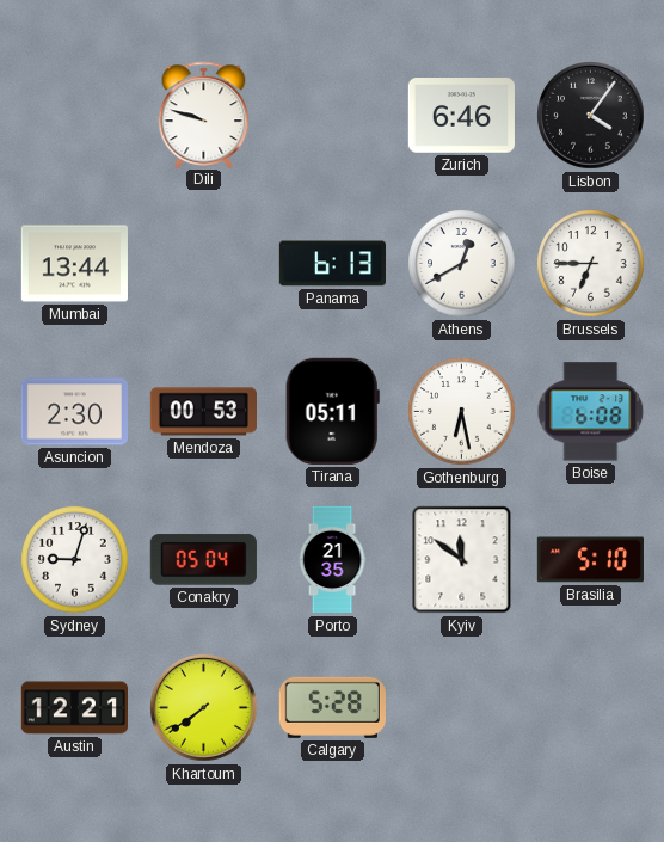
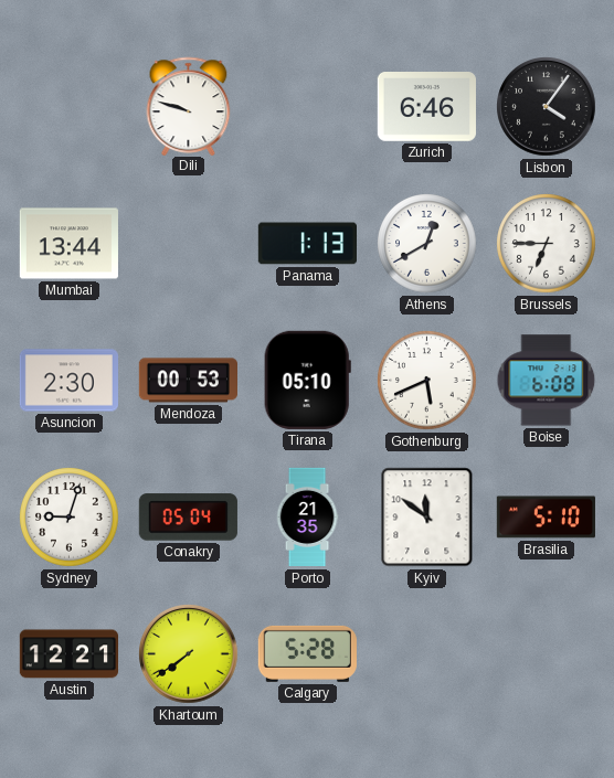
Panama: 6:13 -> 1:13 (307, 244)
Tirana: 05:11 -> 05:10 (307, 380)
Gothenburg: 6:28 -> 5:41 (427, 381)
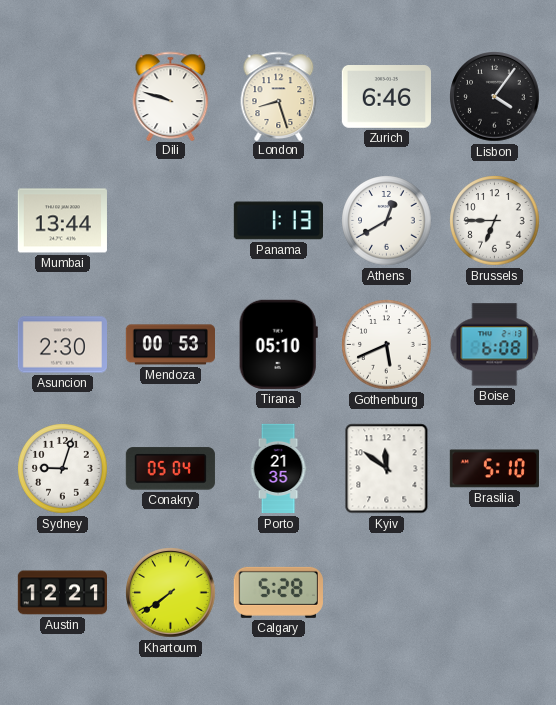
London: none -> 8:27 (279, 96)
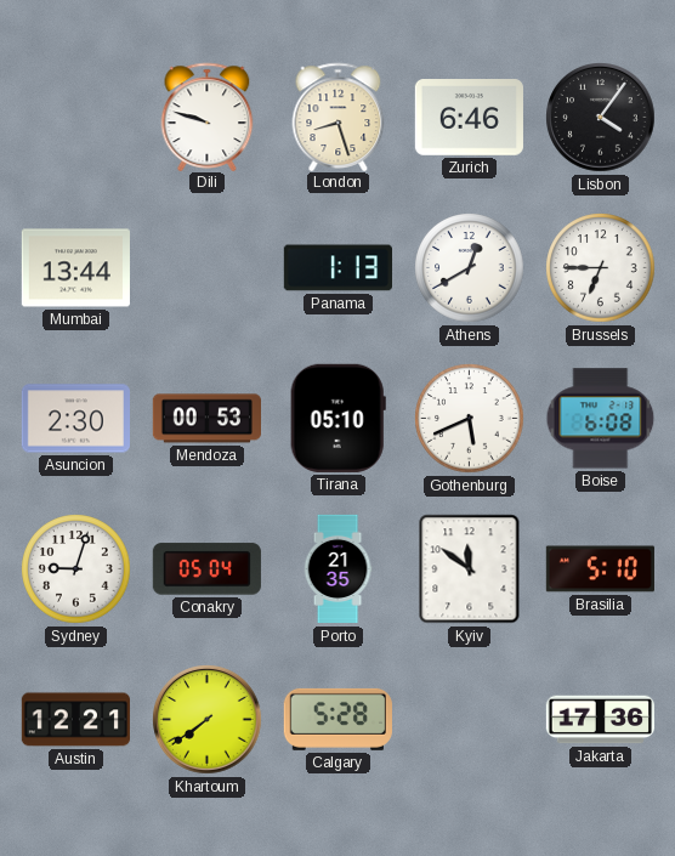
Jakarta: none -> 17:36 (600, 720)
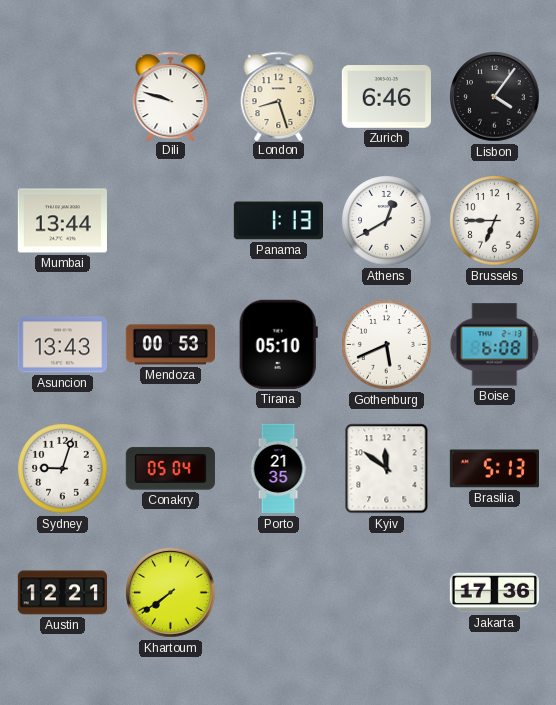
Asuncion: 2:30 -> 13:43 (62, 345)
Brasilia: 5:10 -> 5:13 (494, 469)
Calgary: 5:28 -> none (337, 719)
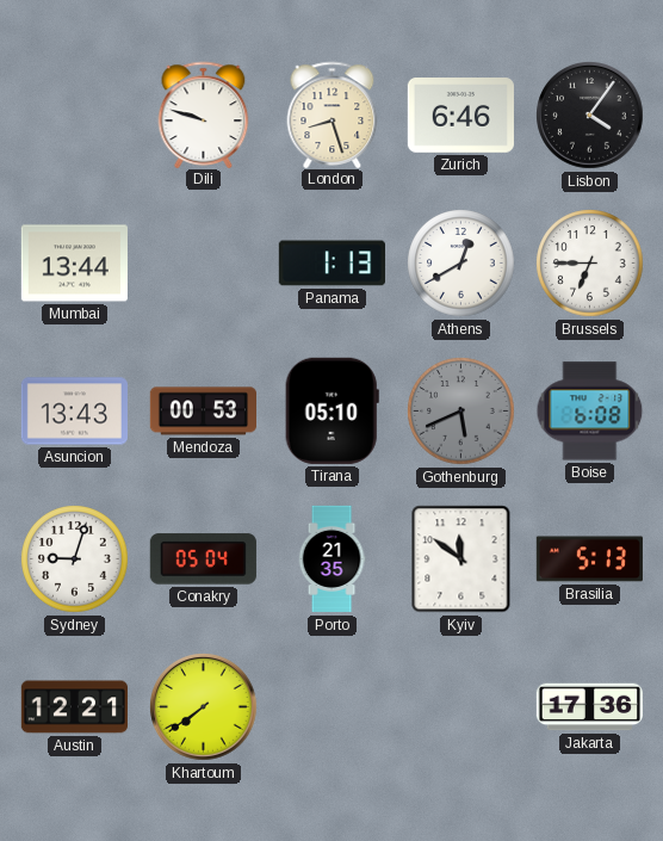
Gothenburg dial: white -> grey (461, 412)
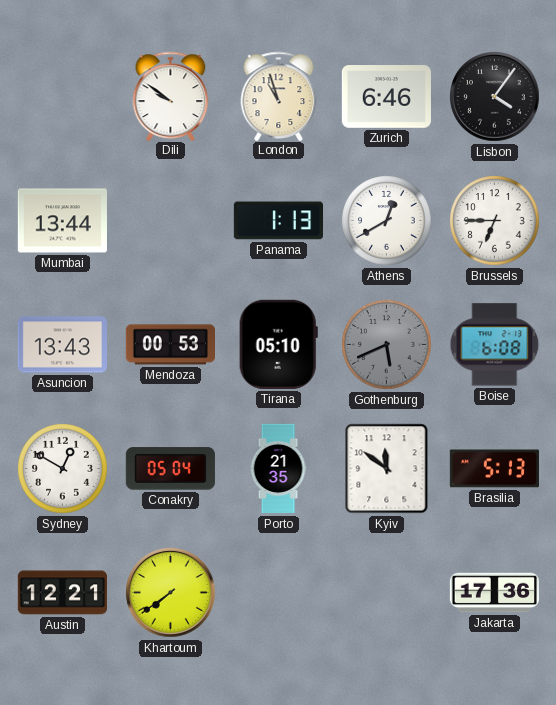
Dili: 9:48 -> 9:51 (171, 96)
London: 8:27 -> 10:57 (279, 96)
Sydney: 9:03 -> 12:50 (63, 469)
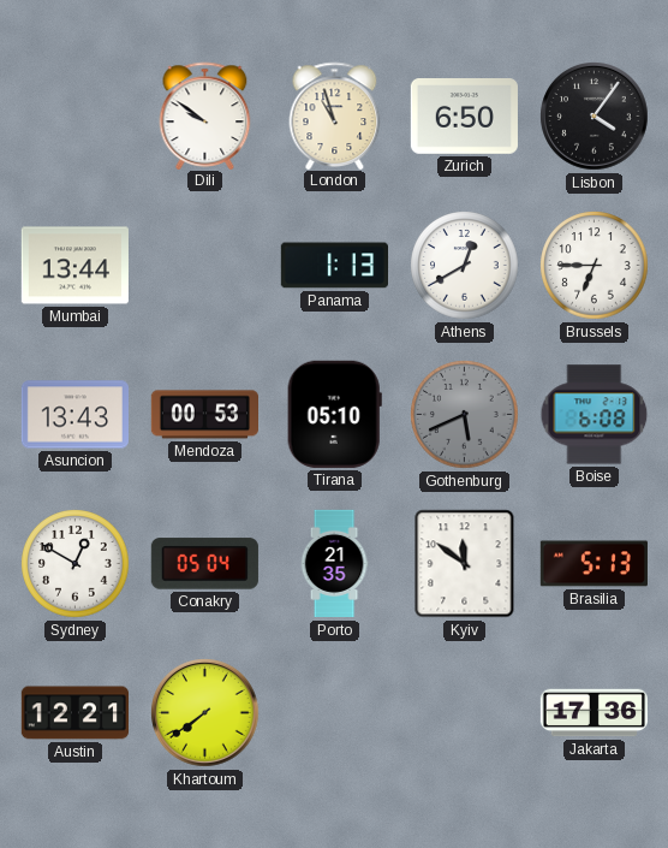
Zurich: 6:46 -> 6:50 (464, 117)
